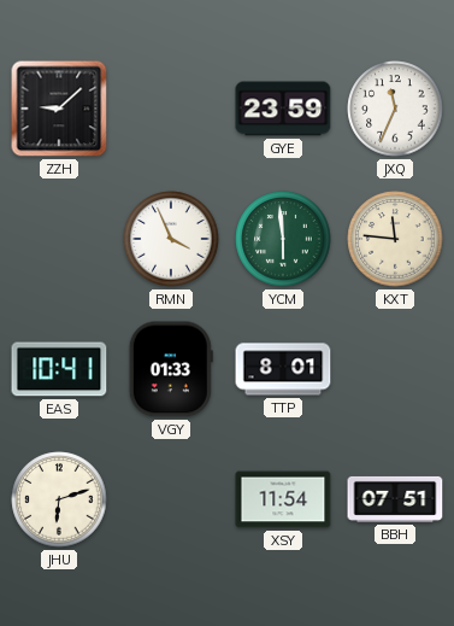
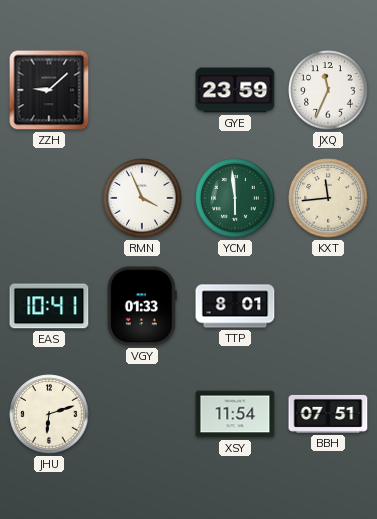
KXT: 11:46 -> 11:44 (328, 198)
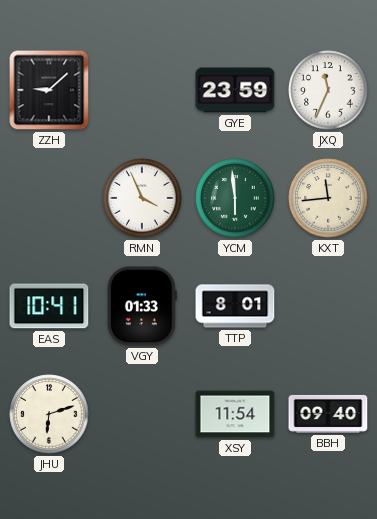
BBH: 07:51 -> 09:40 (328, 414)
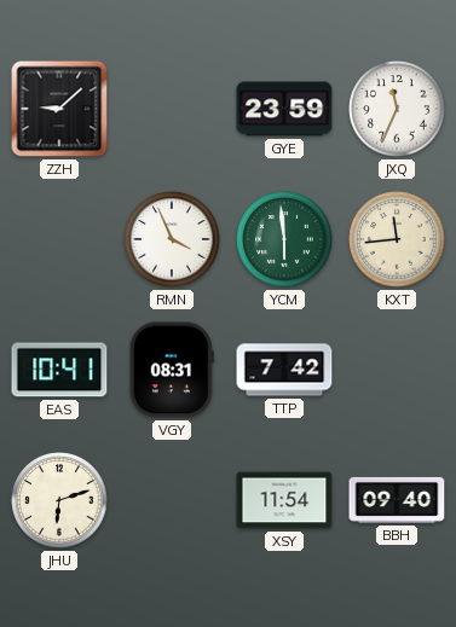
VGY: 01:33 -> 08:31 (172, 370)
TTP: 8:01 -> 7:42 (284, 370)
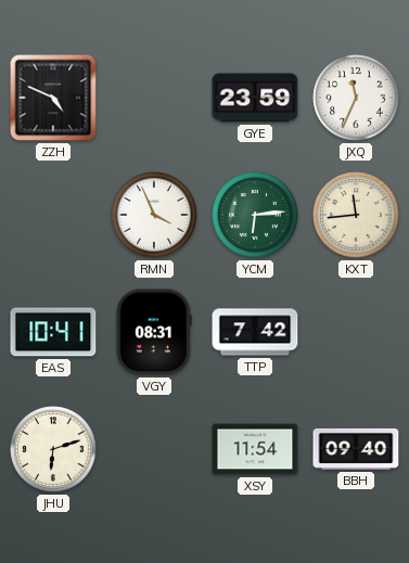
ZZH: 9:08 -> 4:49 (53, 98)
YCM: 5:59 -> 6:14 (255, 215)
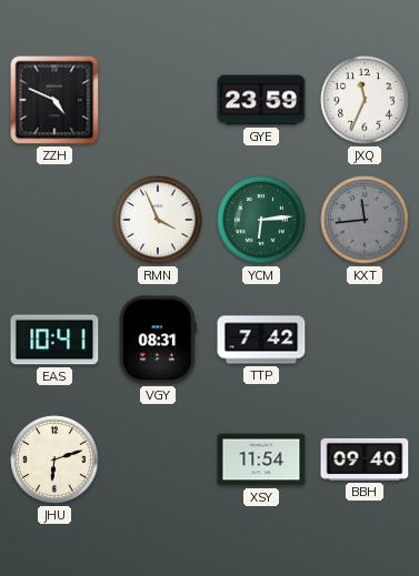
KXT dial: cream -> grey (365, 220)
